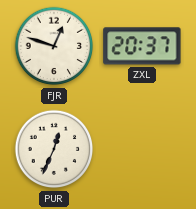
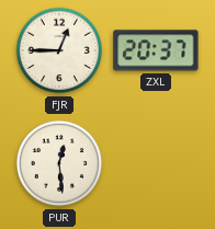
FJR: 12:48 -> 12:45 (59, 50)
PUR: 12:34 -> 12:29 (59, 163)
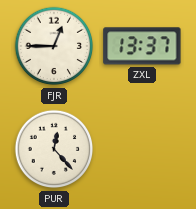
ZXL: 20:37 -> 13:37 (142, 46)
PUR: 12:29 -> 12:23 (54, 149)
